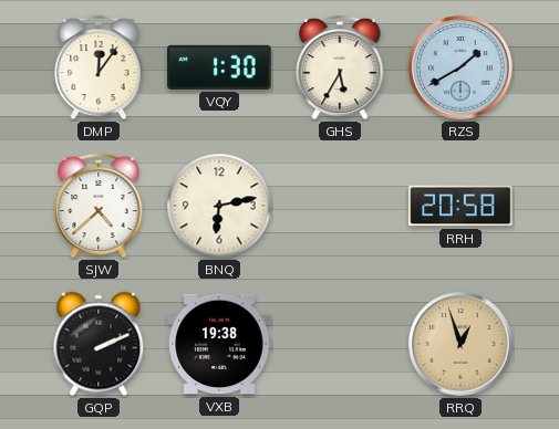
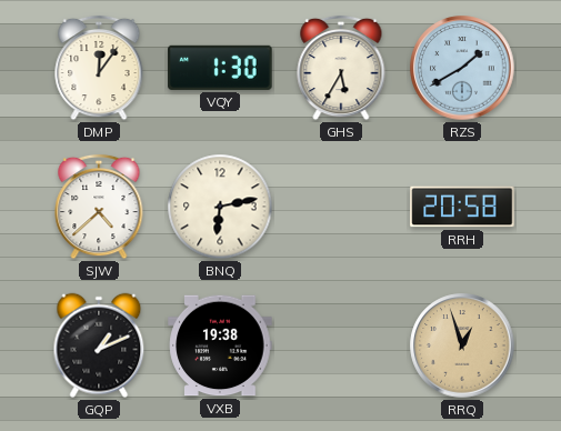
GQP: 2:11 -> 1:11 (99, 345)
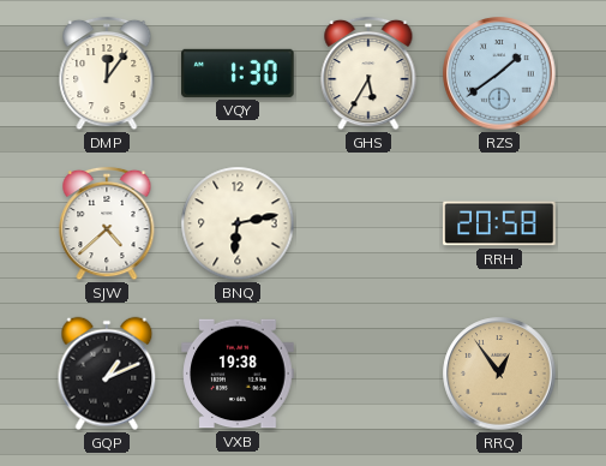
RZS: 1:40 -> 1:39 (499, 73)
RRQ: 12:57 -> 12:54 (499, 374)
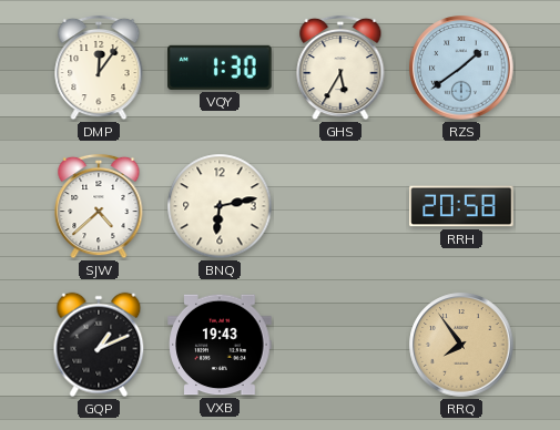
VXB: 19:38 -> 19:43 (220, 345)
RRQ: 12:54 -> 7:54 (461, 345)
